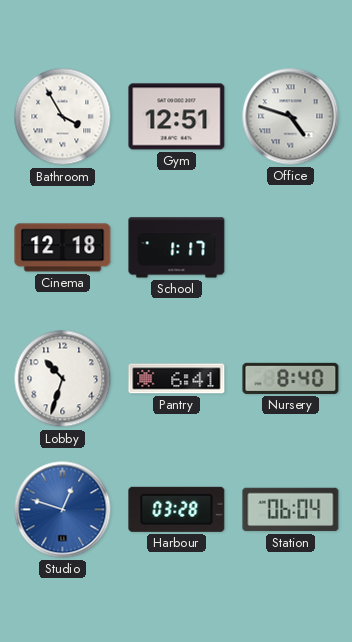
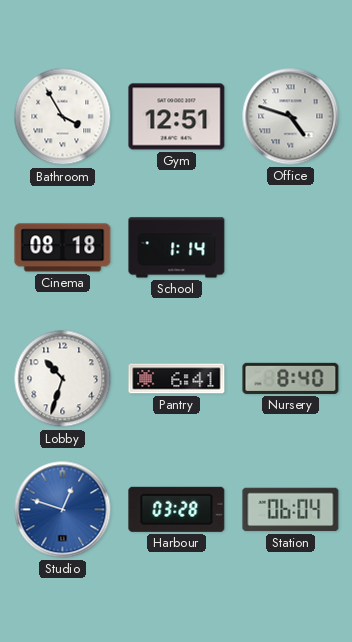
Cinema: 12:18 -> 08:18 (63, 248)
School: 1:17 -> 1:14 (177, 248)
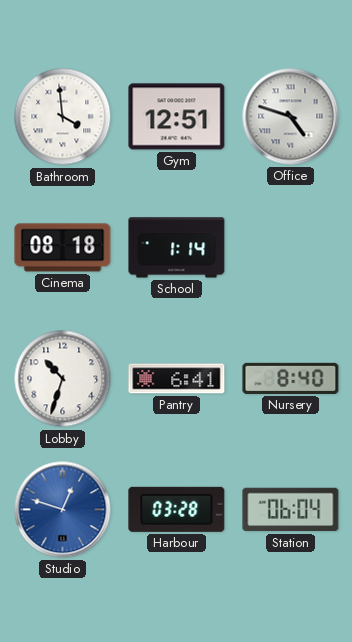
Bathroom: 3:55 -> 3:59 (63, 117)
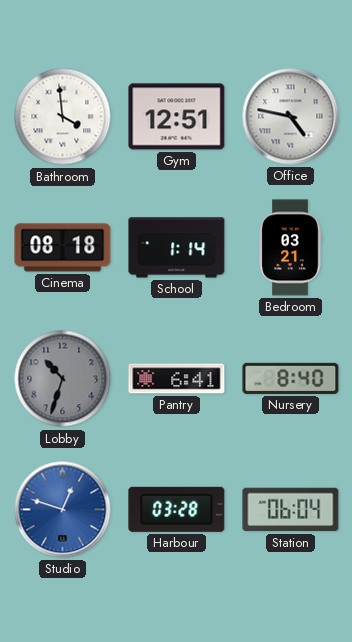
Office: 4:48 -> 4:47 (291, 117)
Bedroom: none -> 03:21 (290, 248)
Lobby dial: white -> grey (63, 379)
